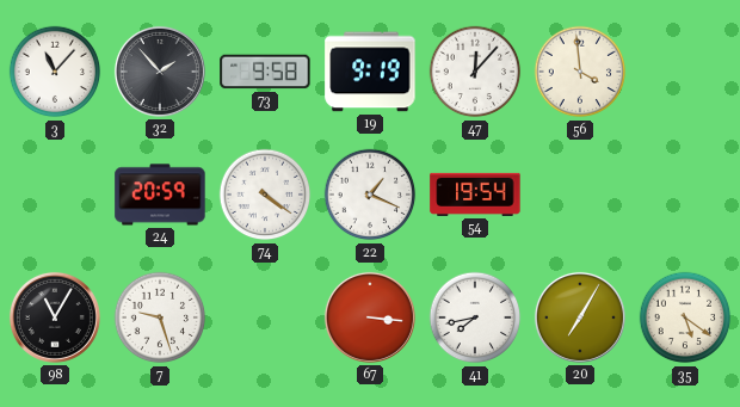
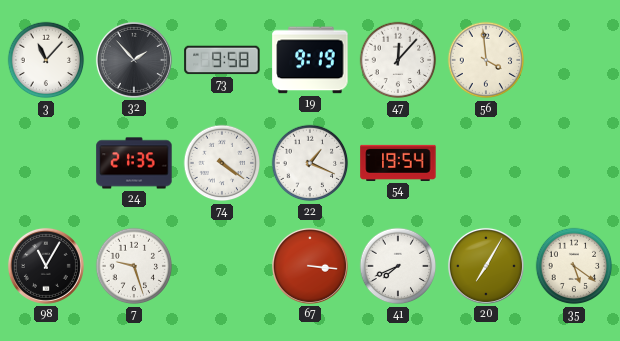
24: 20:59 -> 21:35 (134, 163)
41: 7:43 -> 7:41 (398, 266)
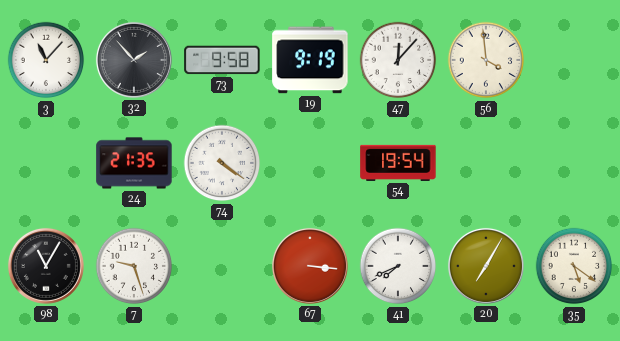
22: 1:19 -> none (310, 163)
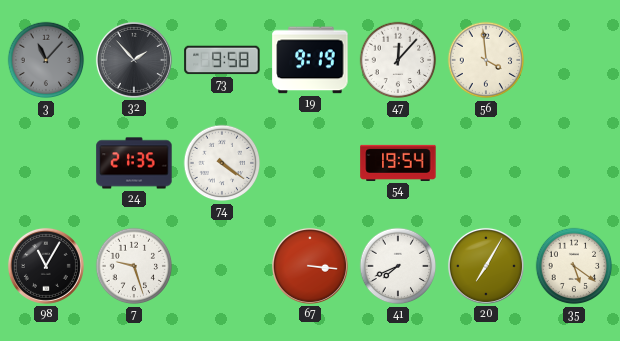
3 dial: white -> grey (46, 60)
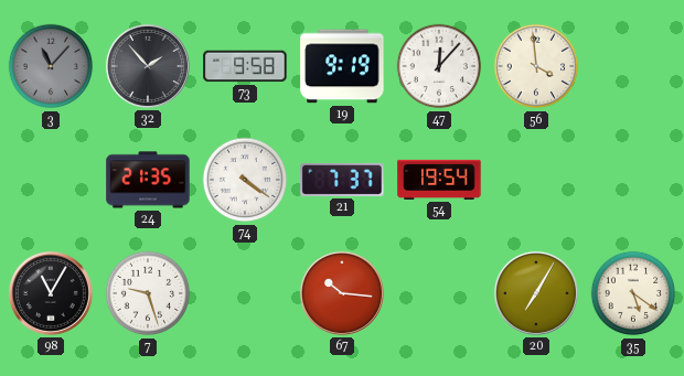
21: none -> 7:37 (342, 180)
67: 3:16 -> 10:16 (342, 293)
41: 7:41 -> none (398, 266)
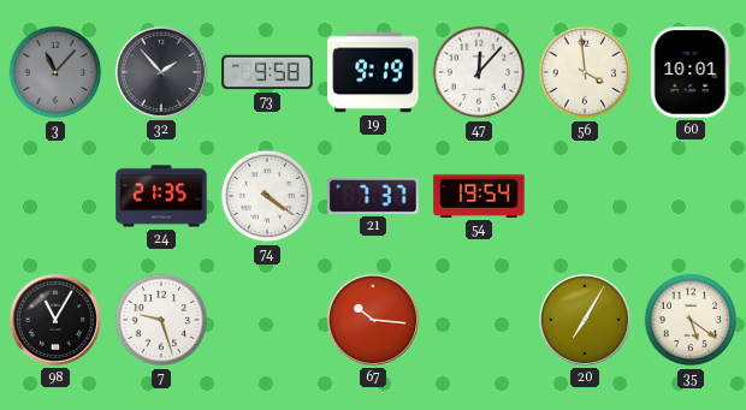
60: none -> 10:01 (691, 72)
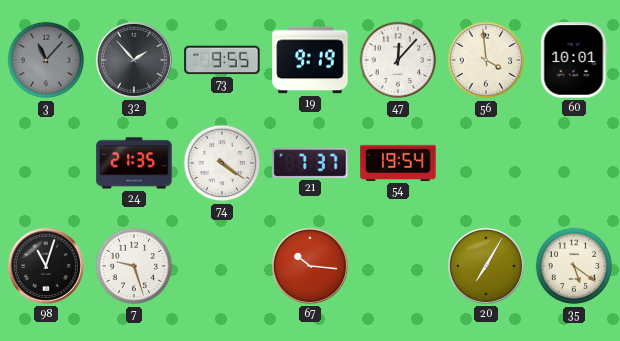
73: 9:58 -> 9:55 (222, 60)
98: 11:05 -> 11:03 (46, 266)
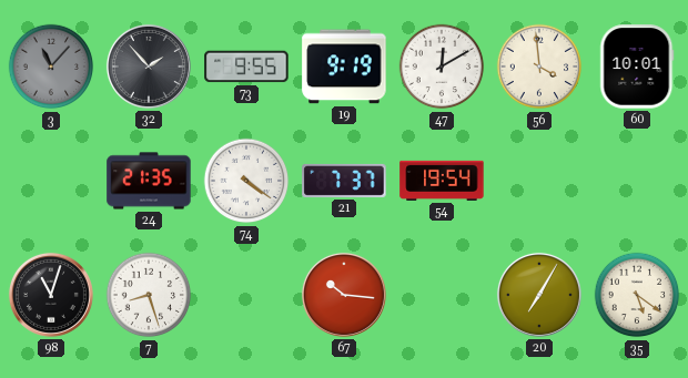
47: 12:07 -> 12:10 (442, 67)
7: 9:27 -> 8:27 (149, 295)
